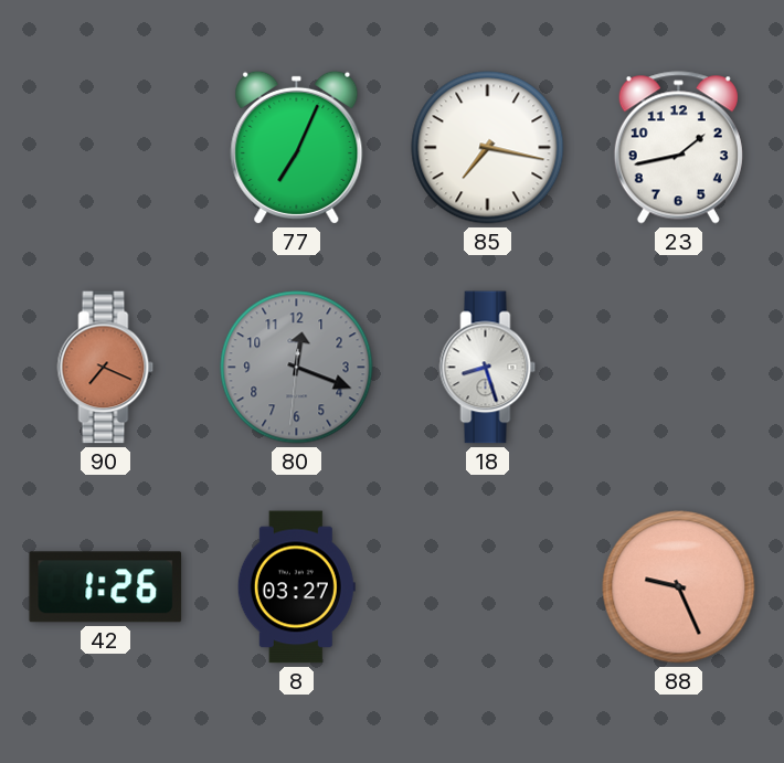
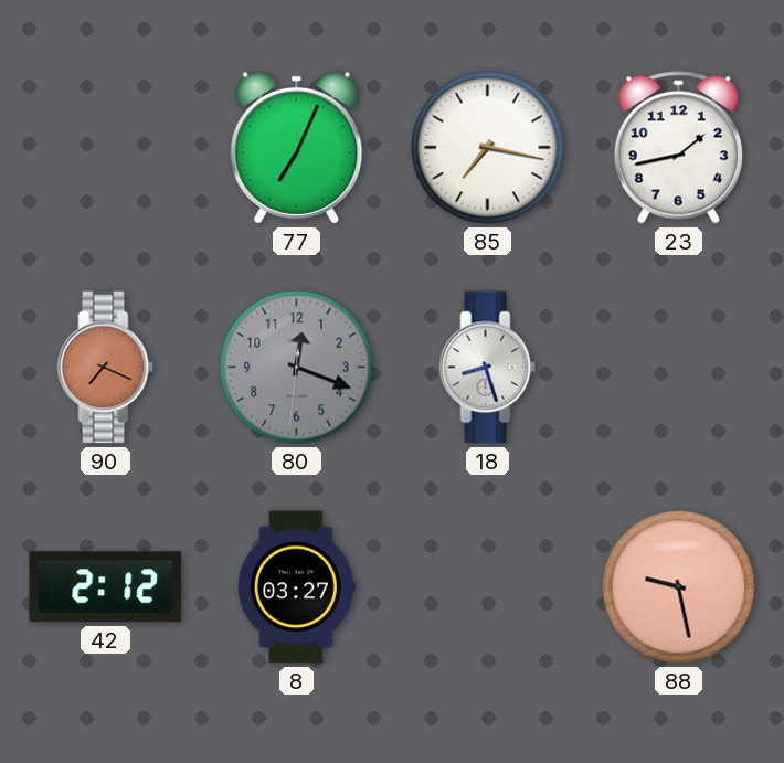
42: 1:26 -> 2:12 (106, 587)
88: 9:26 -> 9:28 (679, 587)
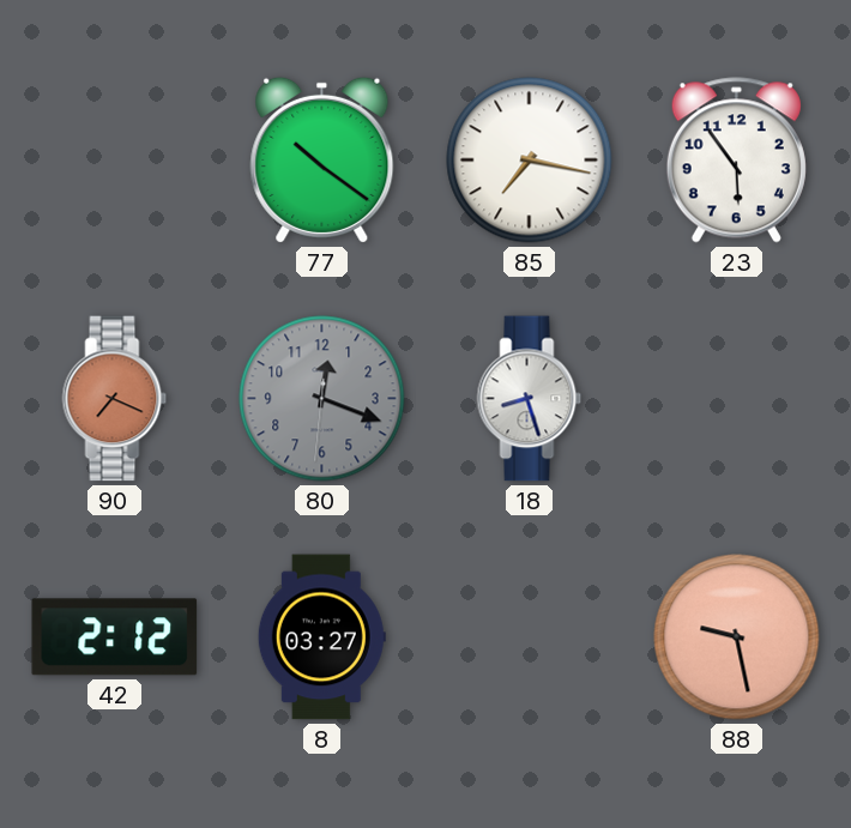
77: 7:04 -> 10:21 (322, 159)
23: 1:43 -> 5:54 (736, 161)
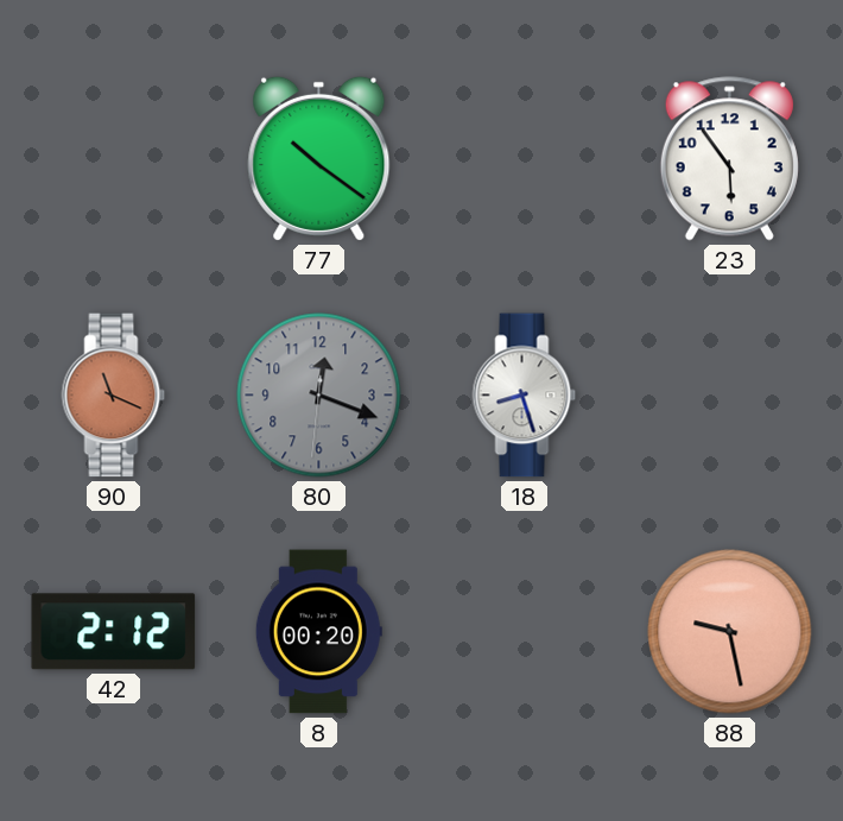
85: 7:17 -> none (530, 161)
90: 7:19 -> 11:19 (114, 396)
8: 03:27 -> 00:20 (318, 632)
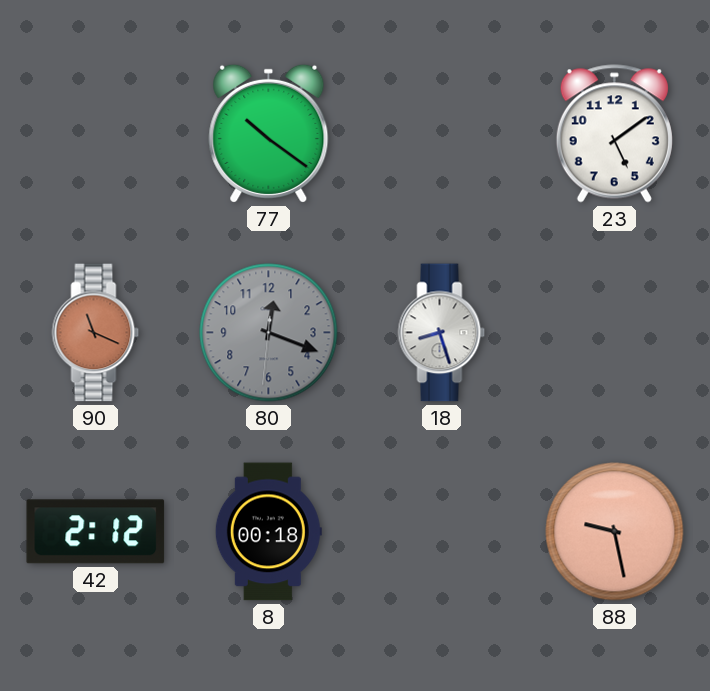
23: 5:54 -> 5:09 (614, 134)
8: 00:20 -> 00:18 (268, 532)
